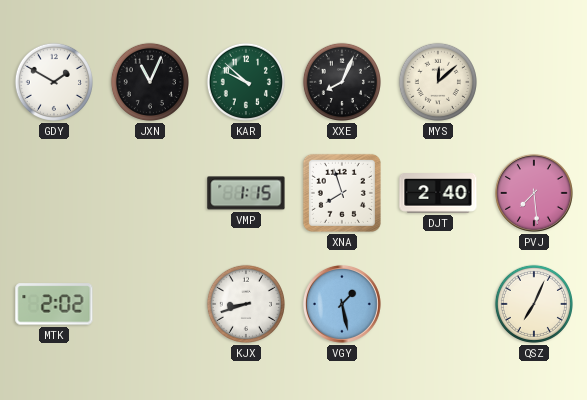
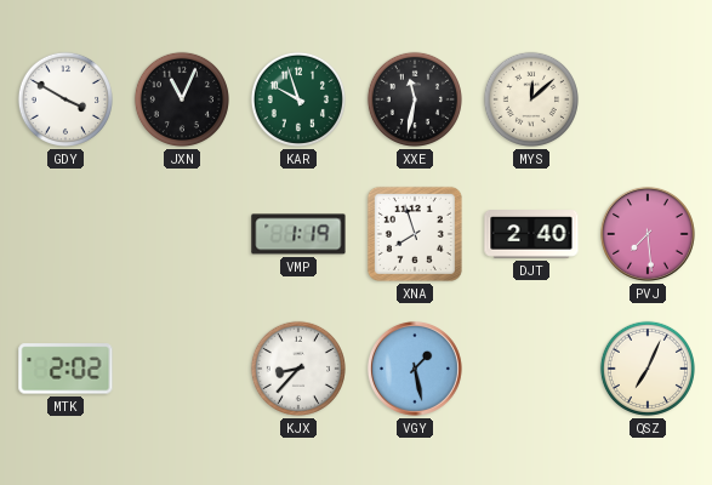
GDY: 1:50 -> 3:50 (65, 99)
KAR: 9:52 -> 9:57 (298, 99)
XXE: 8:04 -> 11:32 (415, 99)
VMP: 1:15 -> 1:19 (298, 234)
KJX: 8:42 -> 8:37 (298, 369)
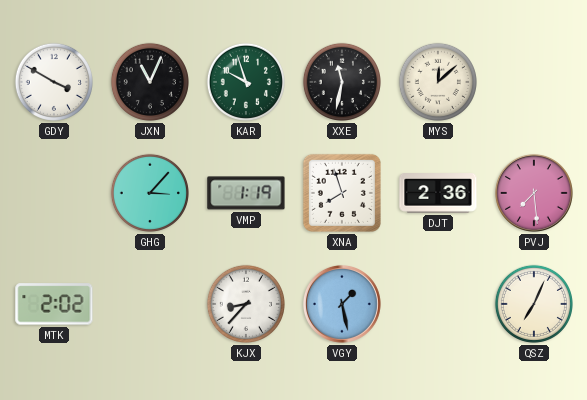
GHG: none -> 3:07 (150, 193)
DJT: 2:40 -> 2:36 (438, 194)
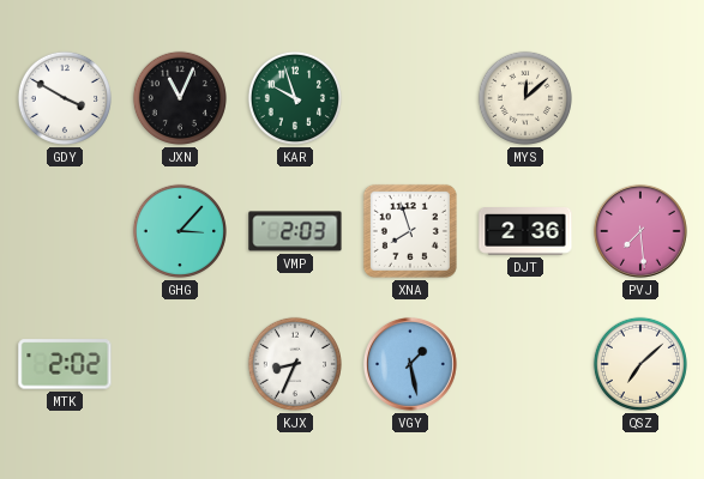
XXE: 11:32 -> none (342, 82)
VMP: 1:19 -> 2:03 (295, 231)
KJX: 8:37 -> 8:34 (295, 364)
QSZ: 7:04 -> 7:08 (640, 364)
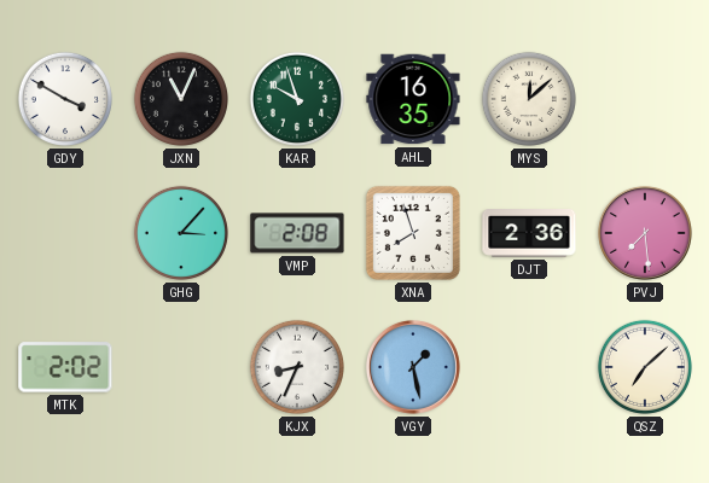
AHL: none -> 16:35 (413, 99)
VMP: 2:03 -> 2:08 (297, 233)
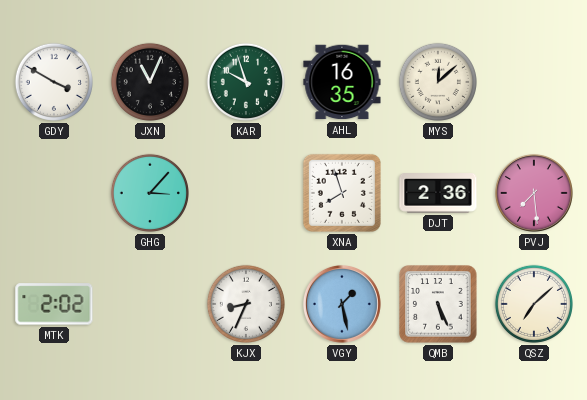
VMP: 2:08 -> none (297, 233)
QMB: none -> 5:26 (438, 304)
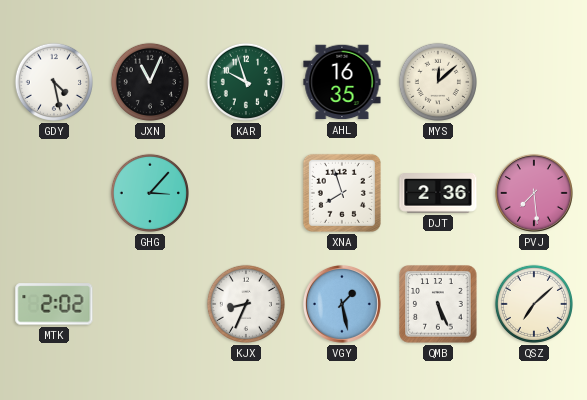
GDY: 3:50 -> 4:28 (54, 82)
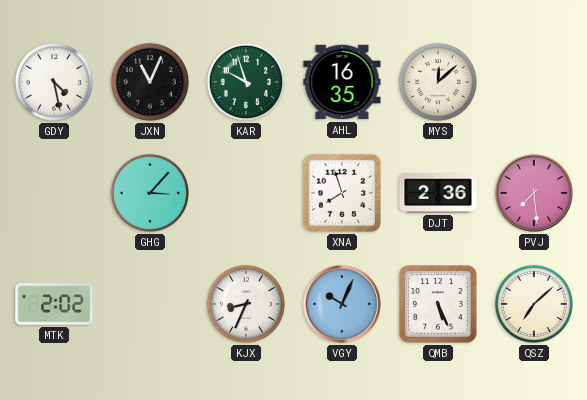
VGY: 1:28 -> 10:04 (342, 304)
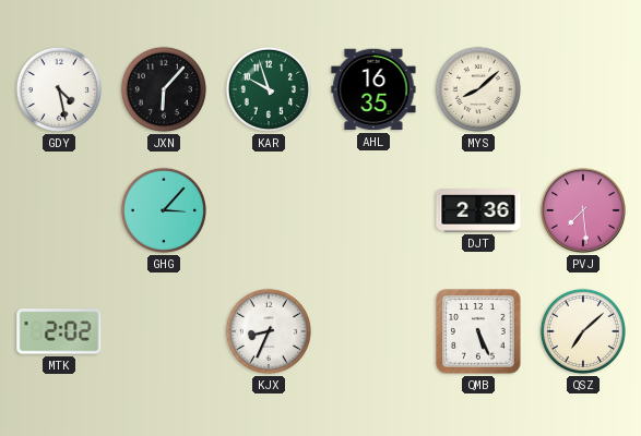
JXN: 11:04 -> 6:07 (164, 89)
MYS: 12:08 -> 8:08 (478, 89)
XNA: 7:57 -> none (342, 193)
VGY: 10:04 -> none (342, 304)
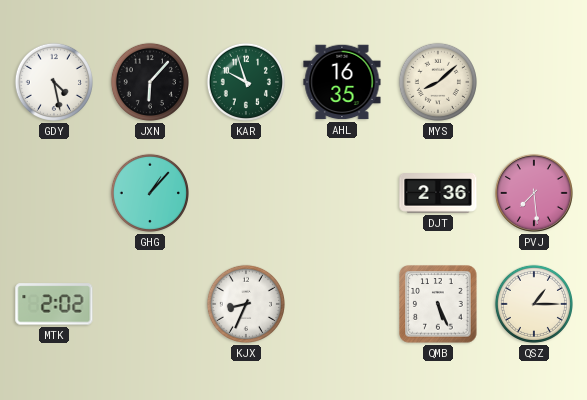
GHG: 3:07 -> 1:07 (150, 193)
QSZ: 7:08 -> 1:15 (534, 304)
